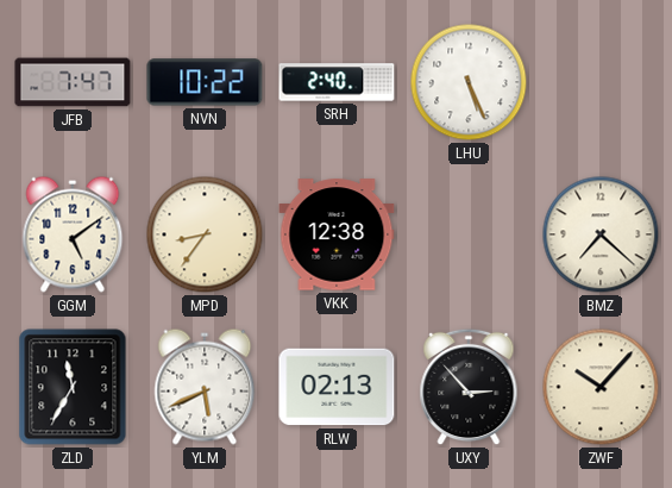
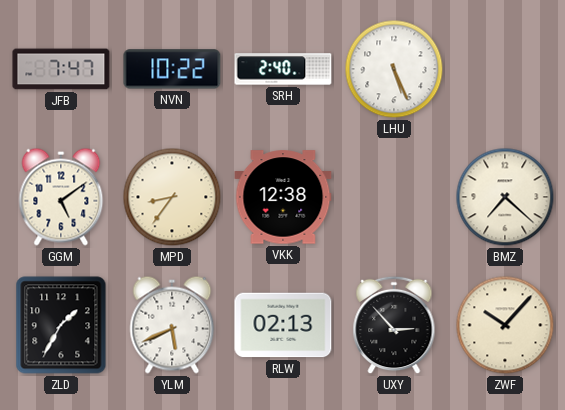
ZLD: 11:35 -> 1:35 (61, 325)
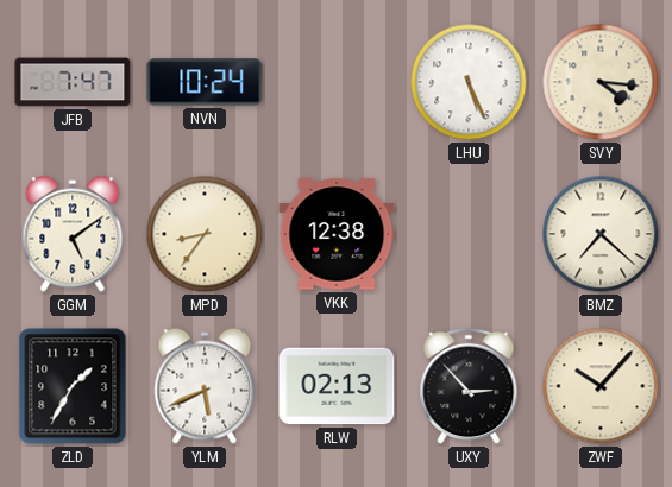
NVN: 10:22 -> 10:24 (205, 82)
SRH: 2:40 -> none (283, 69)
SVY: none -> 4:16 (601, 82)
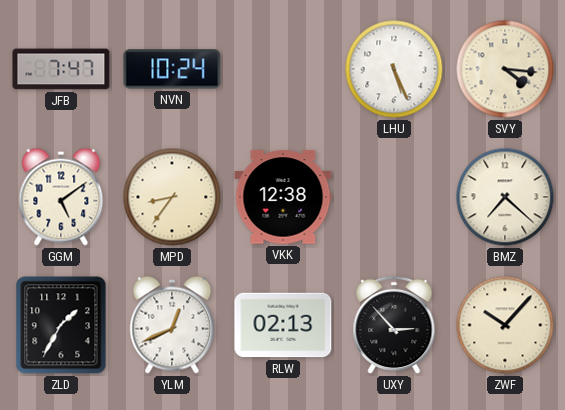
YLM: 5:41 -> 12:41 (172, 325)
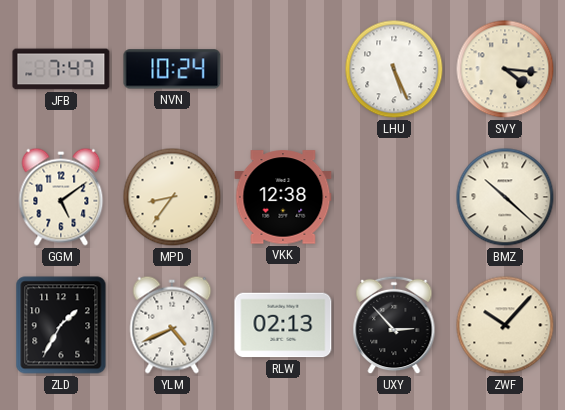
BMZ: 7:22 -> 10:22 (505, 197)
YLM: 12:41 -> 4:41 (172, 325)
